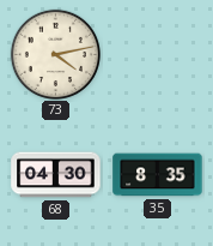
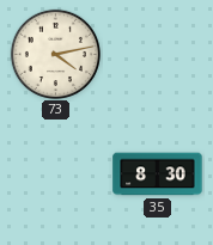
68: 04:30 -> none (56, 175)
35: 8:35 -> 8:30 (158, 174)
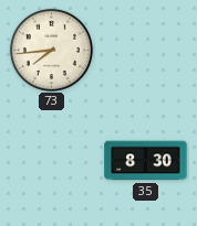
73: 4:13 -> 7:44 (51, 50)
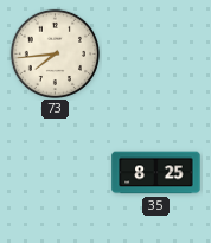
35: 8:30 -> 8:25 (156, 173)
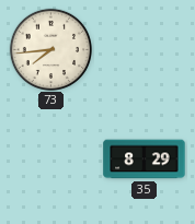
35: 8:25 -> 8:29 (145, 160)
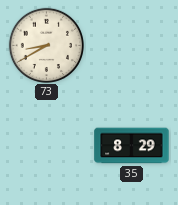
73: 7:44 -> 8:40 (46, 45)
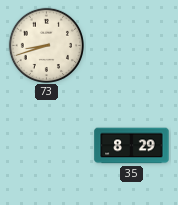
73: 8:40 -> 8:42 (46, 45)
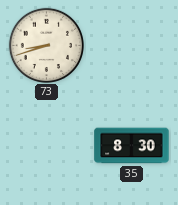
35: 8:29 -> 8:30 (132, 146)
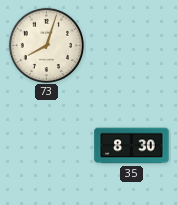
73: 8:42 -> 8:03 (46, 45)
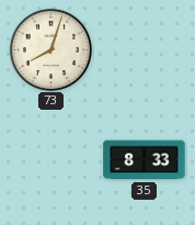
35: 8:30 -> 8:33 (145, 160)
